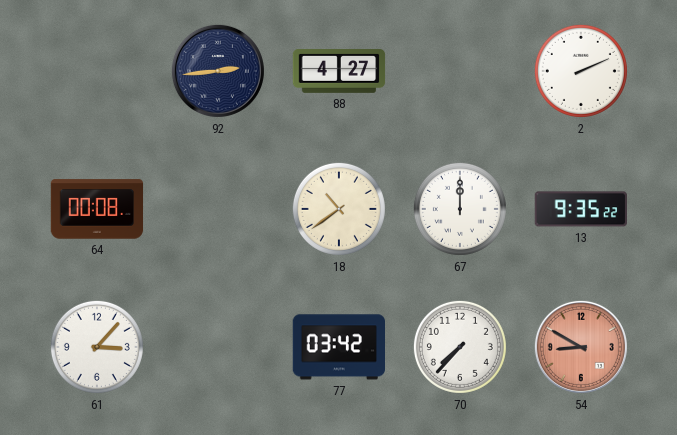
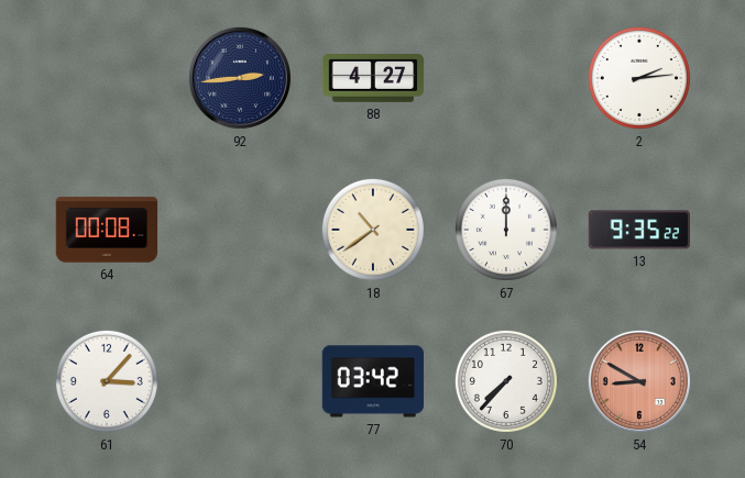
2: 2:11 -> 2:14 (639, 78)
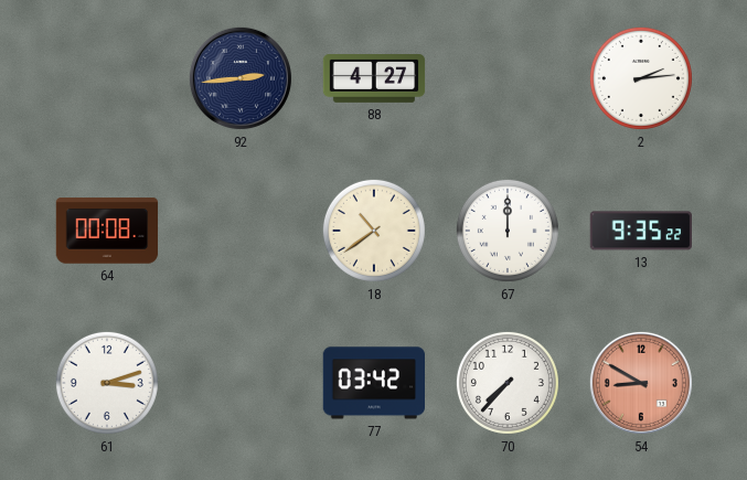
61: 3:07 -> 3:12 (107, 383)
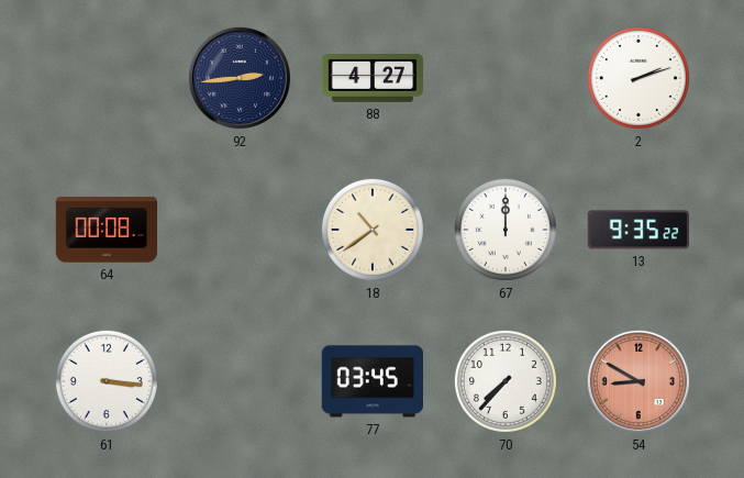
2: 2:14 -> 2:12 (638, 78)
61: 3:12 -> 3:16 (107, 381)
77: 03:42 -> 03:45 (371, 381)
